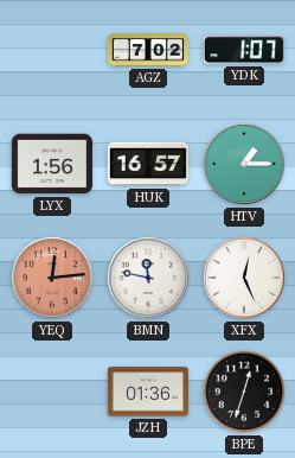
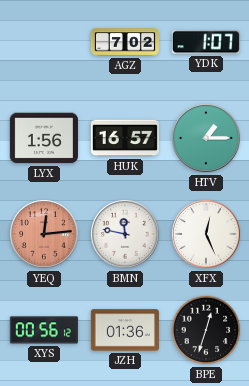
XYS: none -> 00:56 (44, 330)
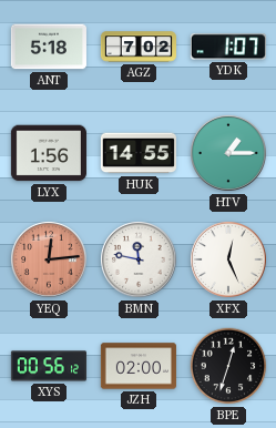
ANT: none -> 5:18 (49, 47)
HUK: 16:57 -> 14:55 (139, 153)
JZH: 01:36 -> 02:00 (139, 366)
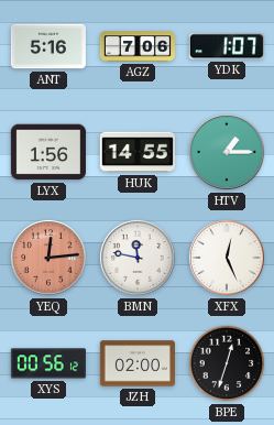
ANT: 5:18 -> 5:16 (48, 46)
AGZ: 7:02 -> 7:06 (136, 46)
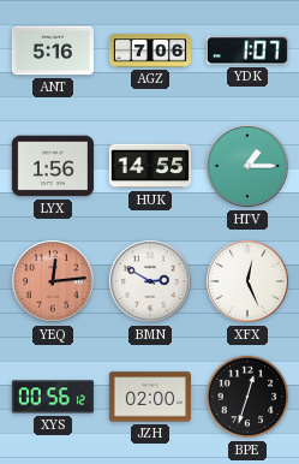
BMN: 11:47 -> 2:50 (151, 282)
